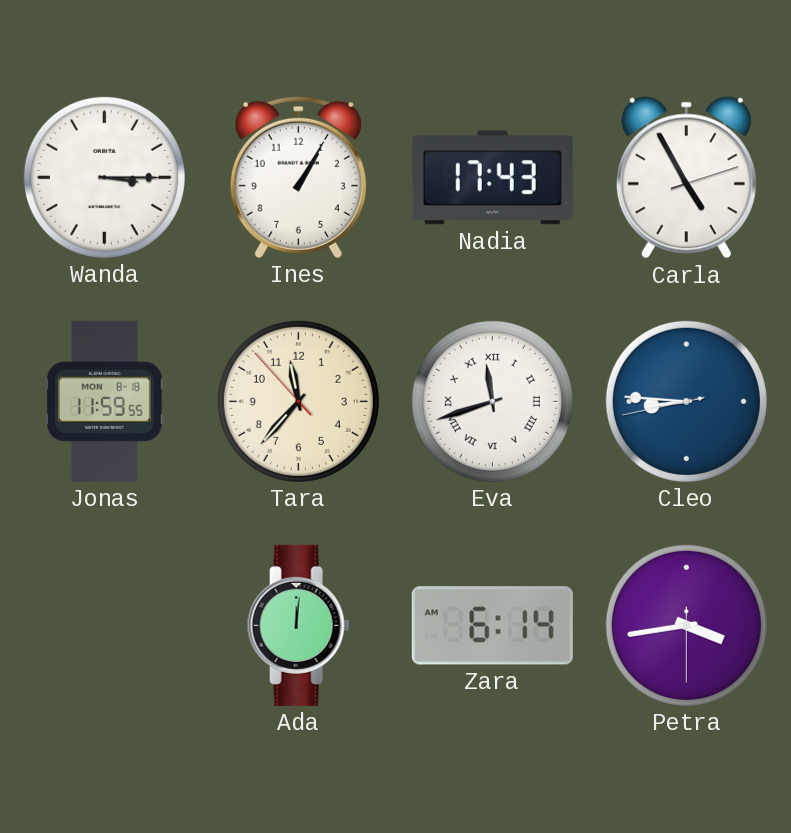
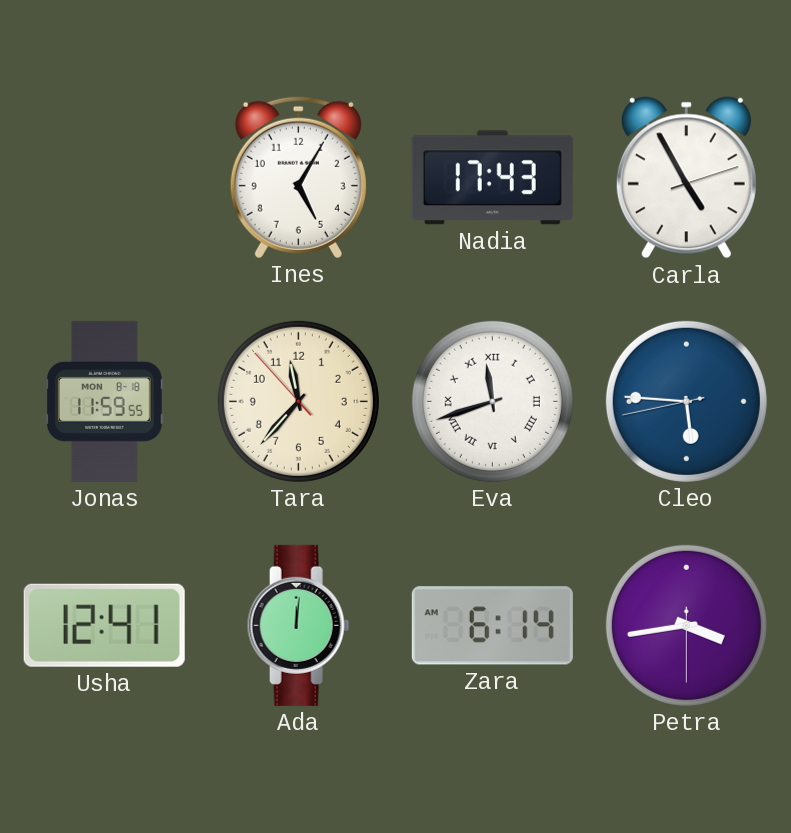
Wanda: 3:15 -> none (104, 177)
Ines: 1:05 -> 5:05 (298, 177)
Cleo: 8:45 -> 5:45 (686, 401)
Usha: none -> 12:41 (104, 625)
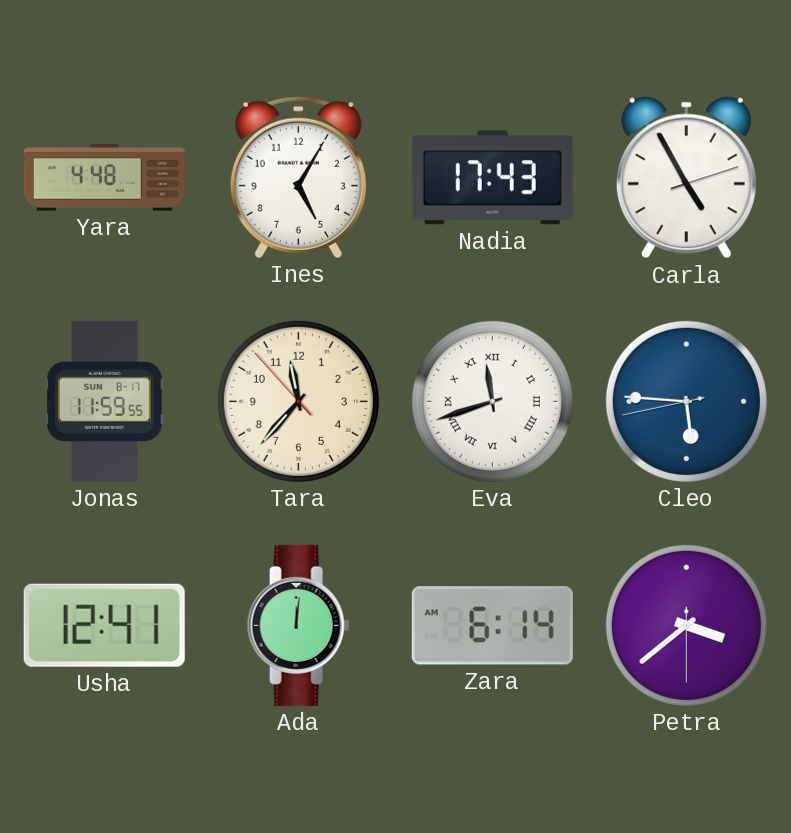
Yara: none -> 4:48 (104, 178)
Jonas date: MON 8-18 -> SUN 8-17 (105, 401)
Petra: 3:43 -> 3:38 (686, 625)
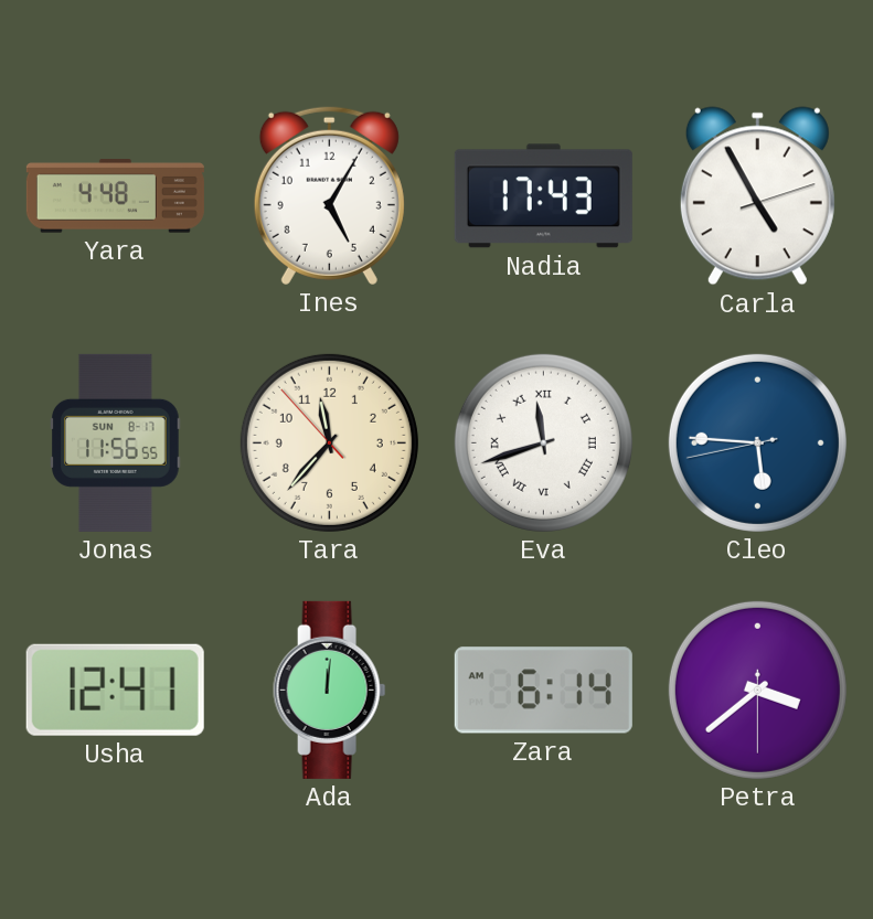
Jonas: 11:59 -> 11:56 (116, 442)
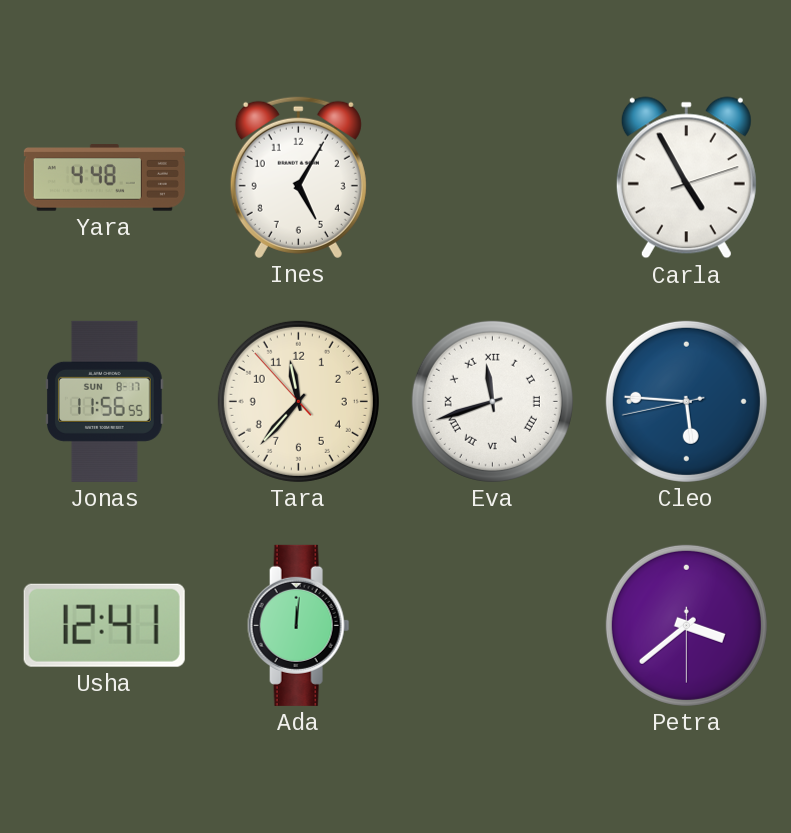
Nadia: 17:43 -> none (543, 196)
Zara: 6:14 -> none (543, 691)
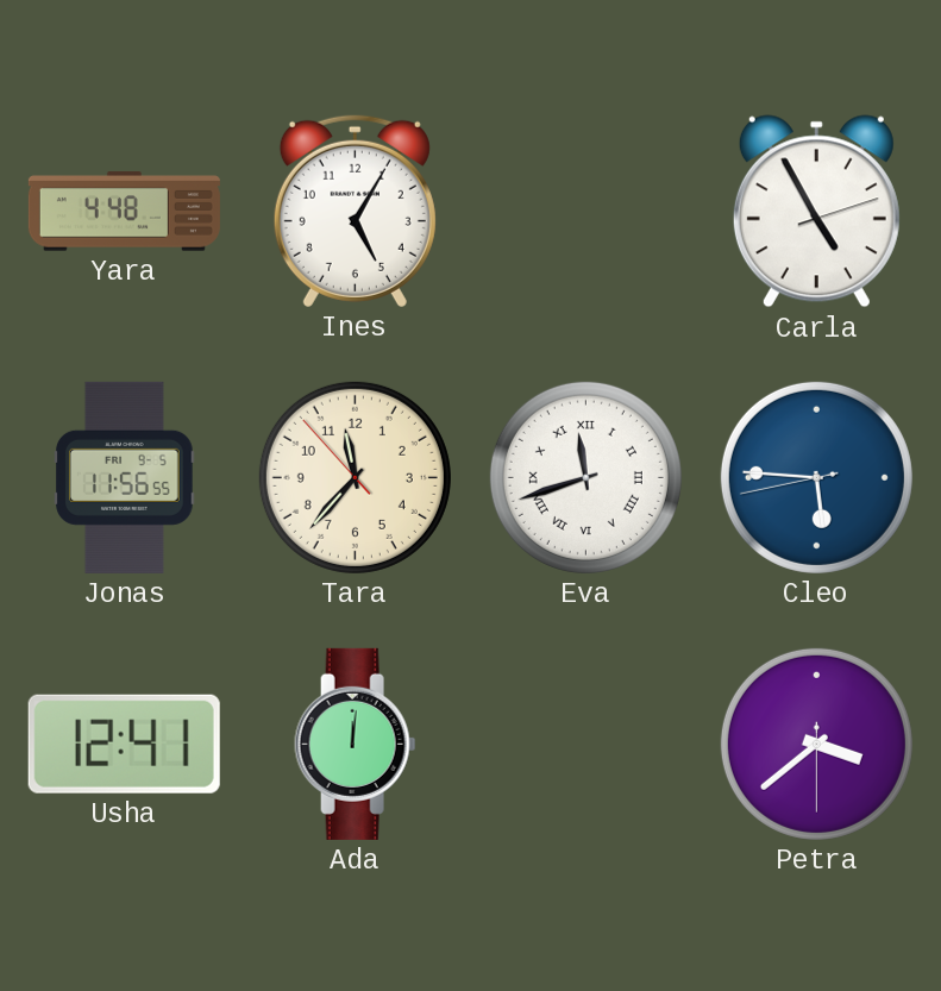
Jonas date: SUN 8-17 -> FRI 9-5 (125, 477)
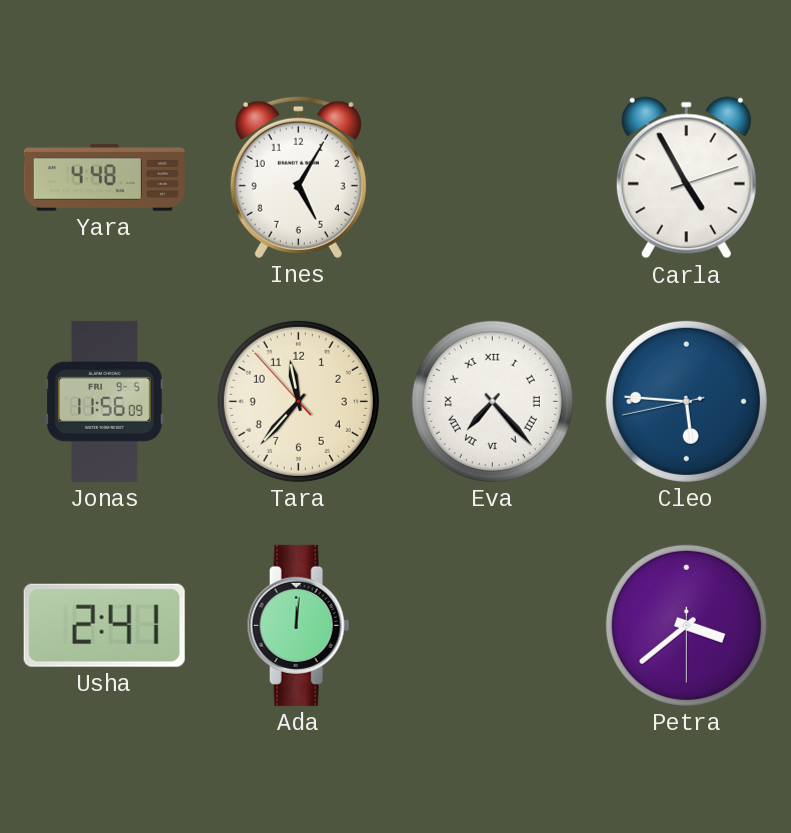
Jonas: 11:56:55 -> 11:56:09 (105, 401)
Eva: 11:42 -> 7:23 (492, 401)
Usha: 12:41 -> 2:41 (104, 625)
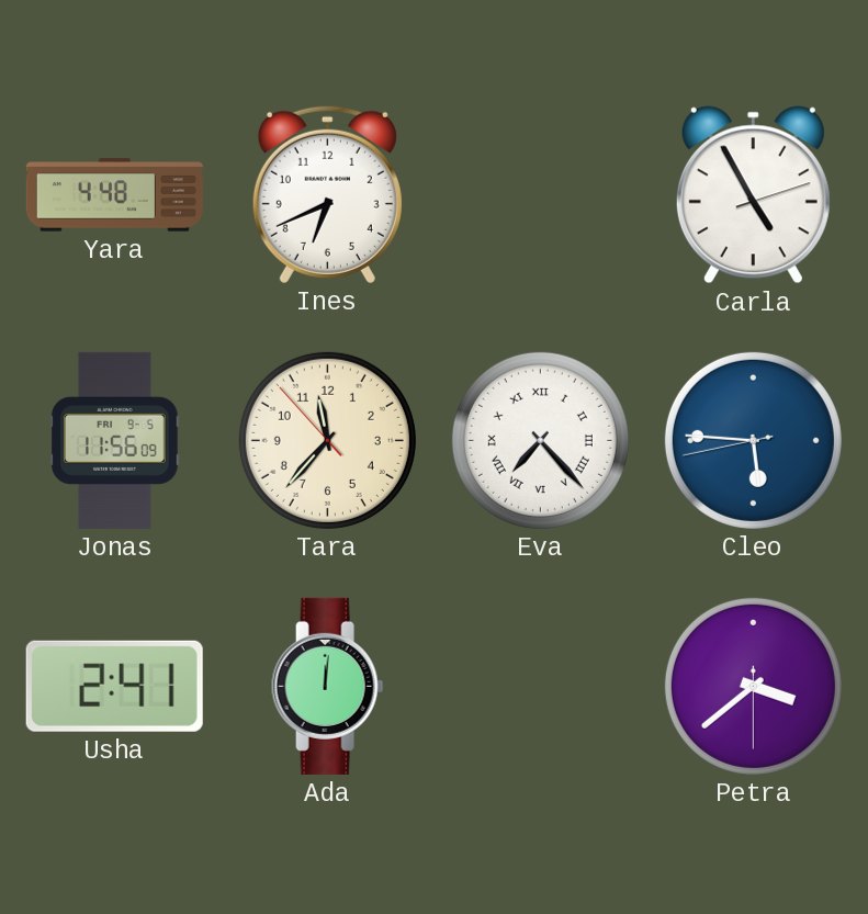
Ines: 5:05 -> 6:41 (327, 194)
